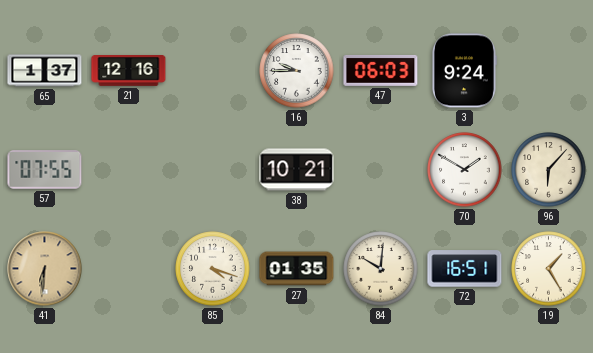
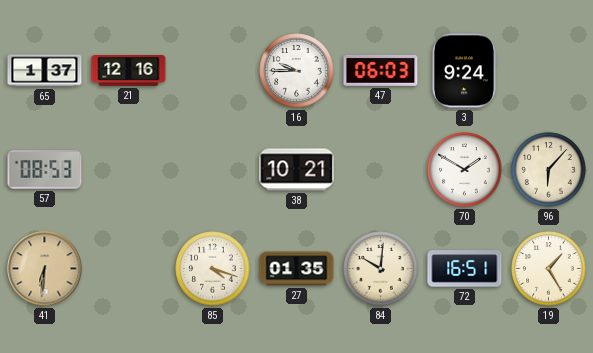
57: 07:55 -> 08:53 (45, 170)
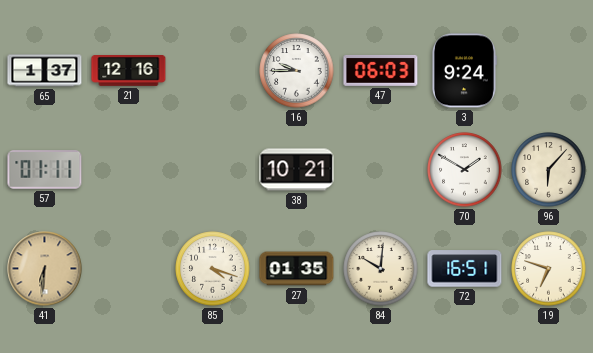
57: 08:53 -> 01:11 (45, 170)
19: 1:25 -> 6:48 (549, 269)
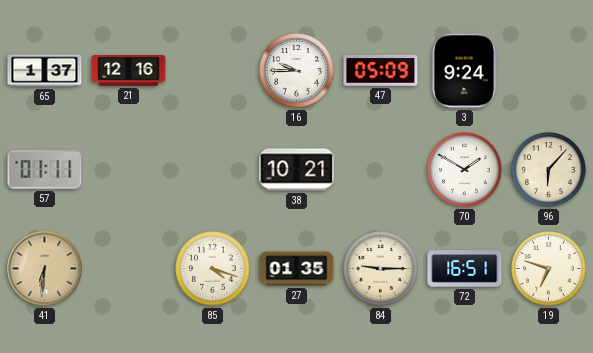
47: 06:03 -> 05:09 (381, 70)
84: 10:01 -> 9:15 (381, 269)
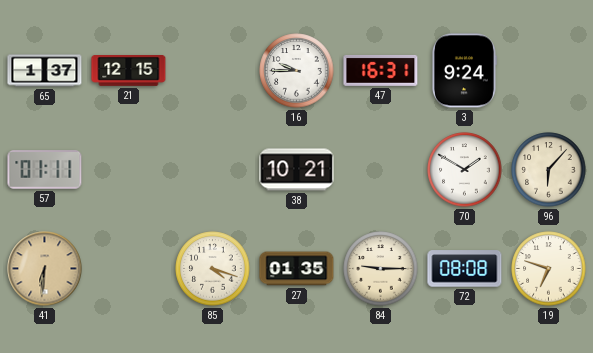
21: 12:16 -> 12:15 (129, 71)
47: 05:09 -> 16:31 (381, 70)
72: 16:51 -> 08:08 (465, 269)
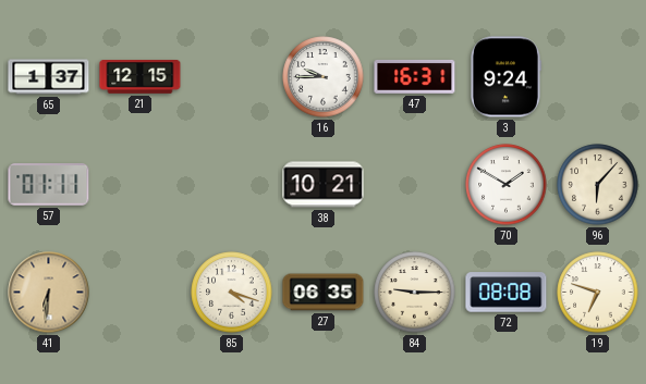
27: 01:35 -> 06:35 (324, 293)
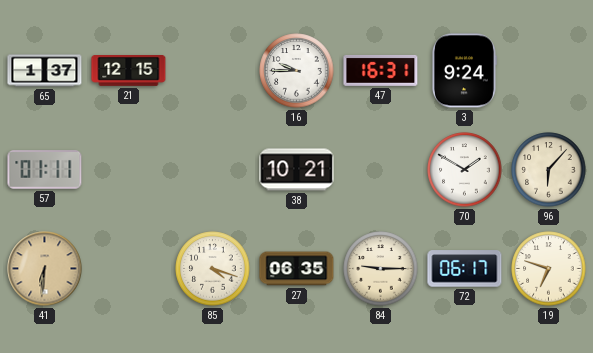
72: 08:08 -> 06:17 (465, 269)
